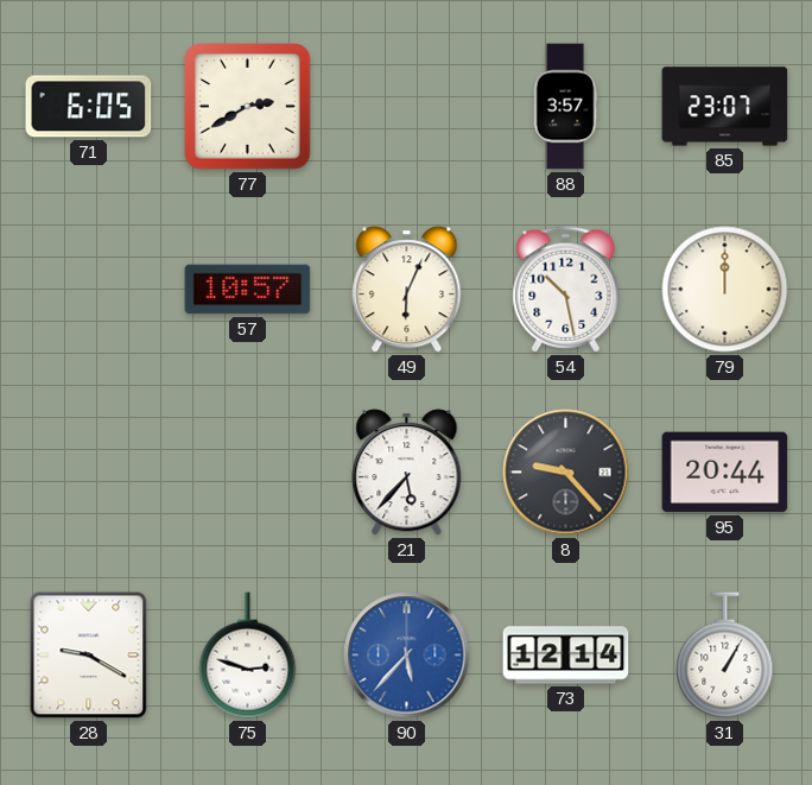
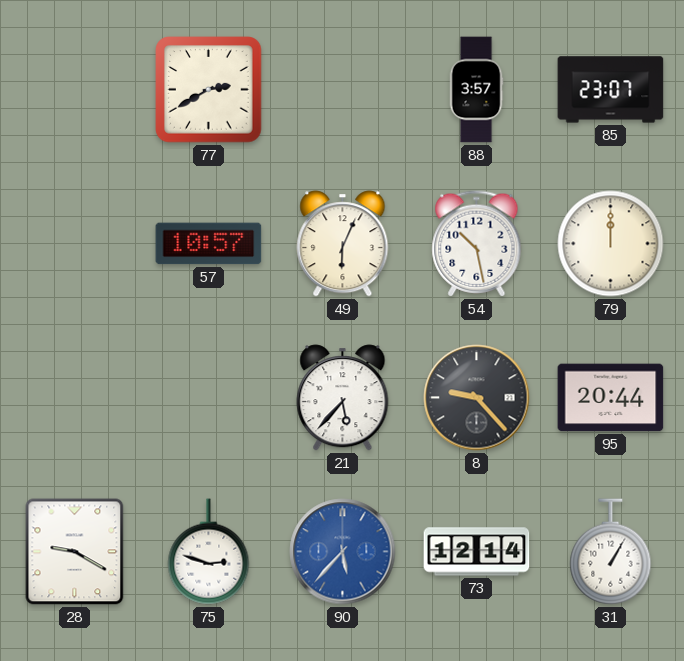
71: 6:05 -> none (89, 107)
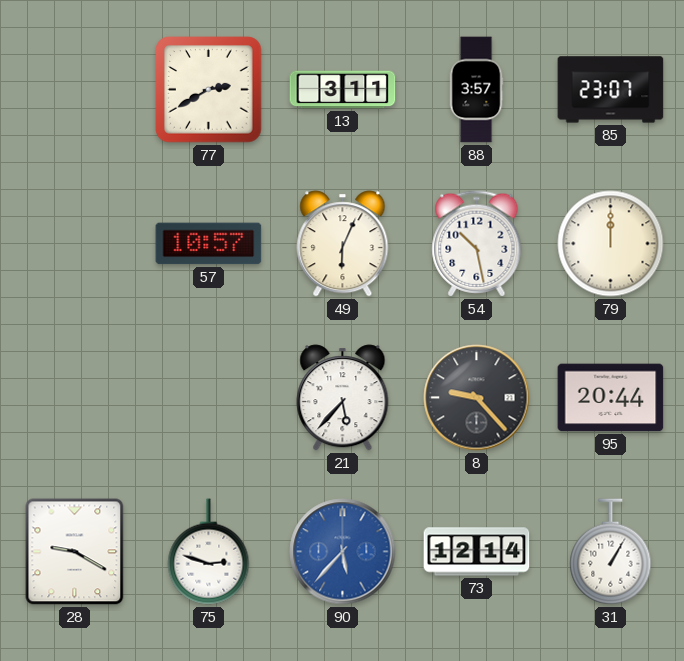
13: none -> 3:11 (343, 90)
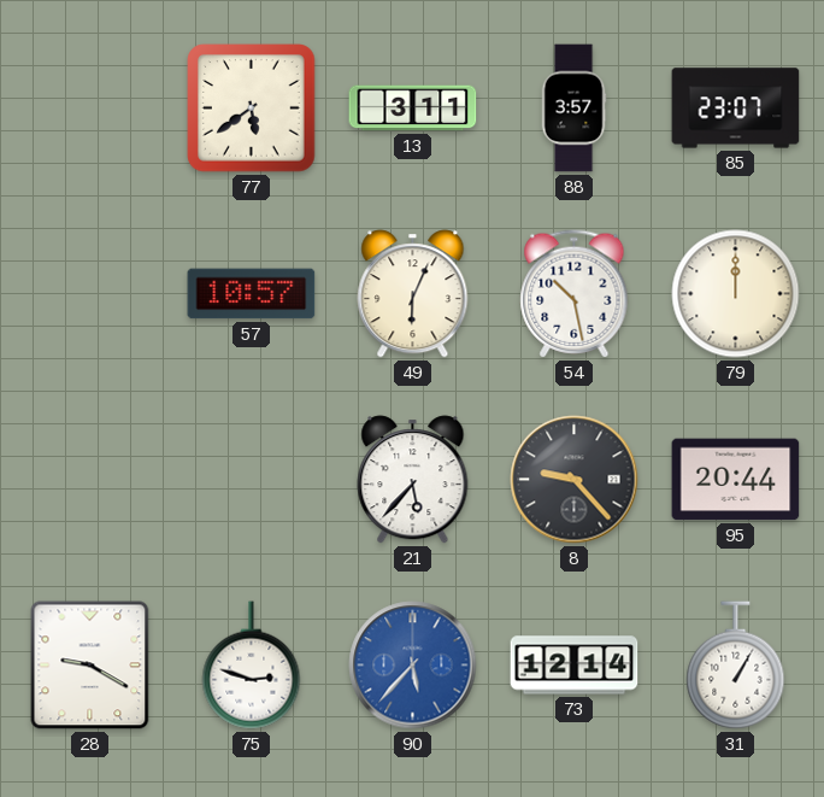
77: 2:40 -> 5:39 (252, 109)
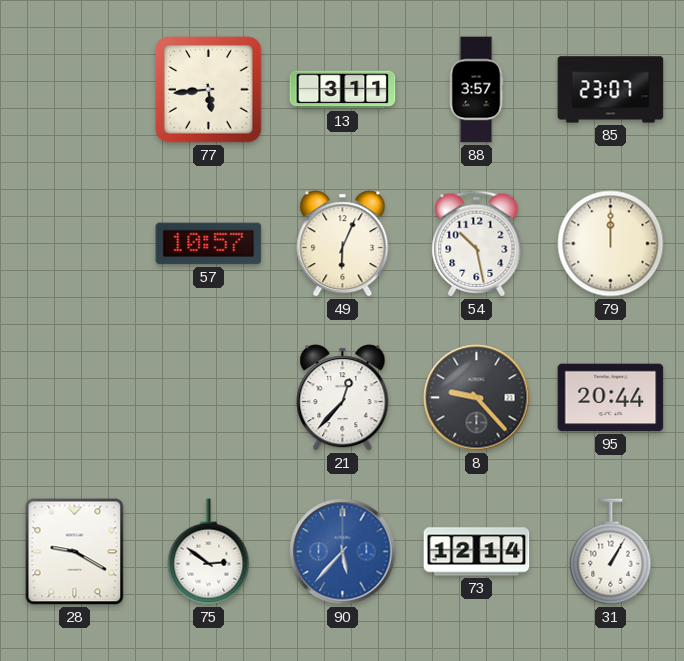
77: 5:39 -> 5:44 (209, 90)
21: 5:37 -> 12:37 (343, 398)
75: 2:48 -> 2:51 (209, 552)
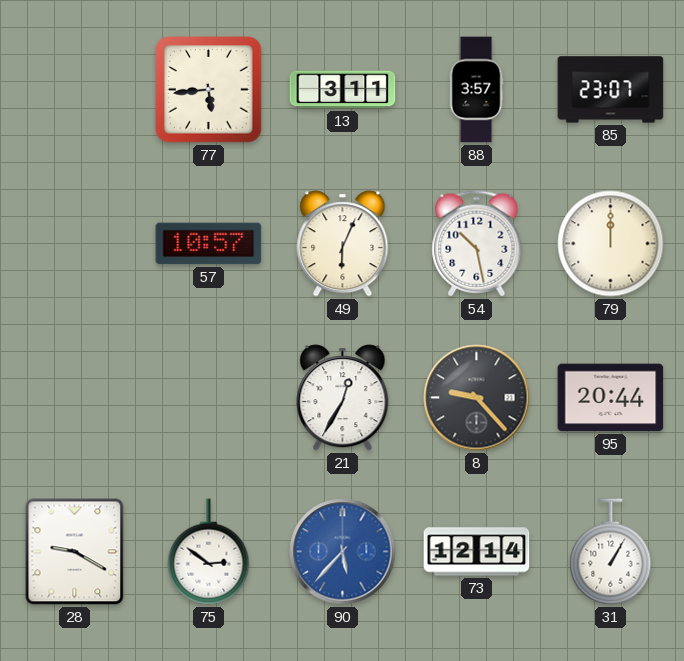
21: 12:37 -> 12:35 (343, 398)
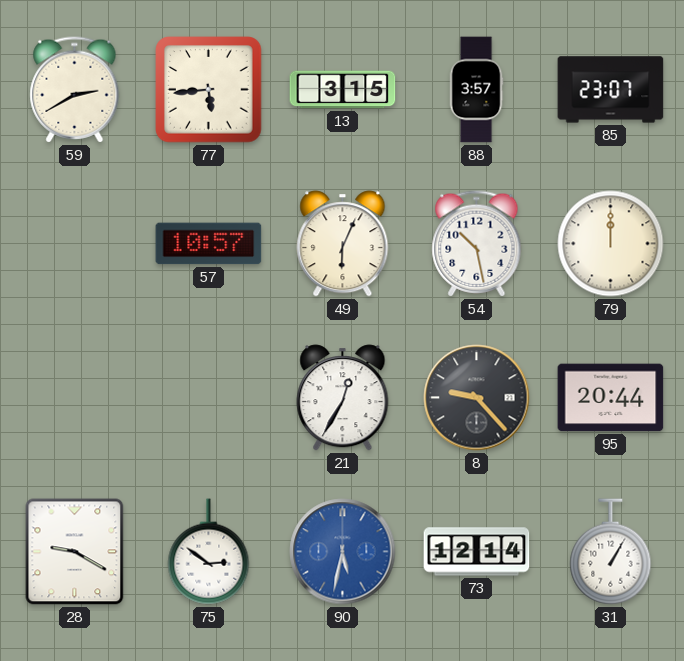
59: none -> 2:40 (75, 90)
13: 3:11 -> 3:15 (343, 90)
90: 5:37 -> 5:32 (343, 552)
